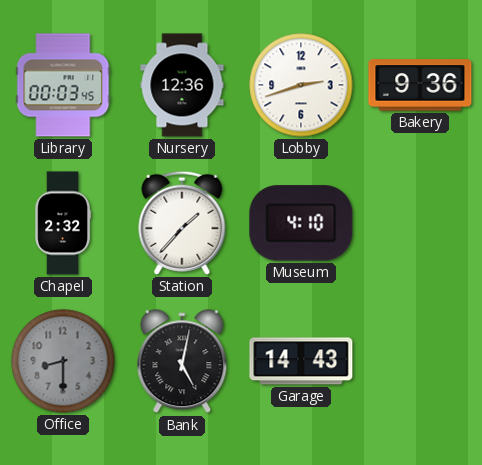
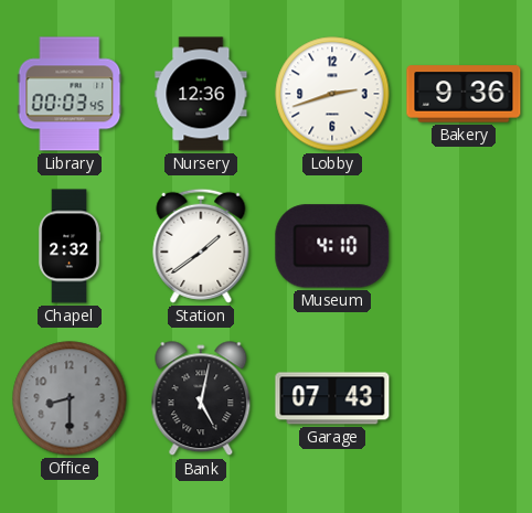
Station: 1:37 -> 1:39 (201, 246)
Garage: 14:43 -> 07:43 (332, 398)
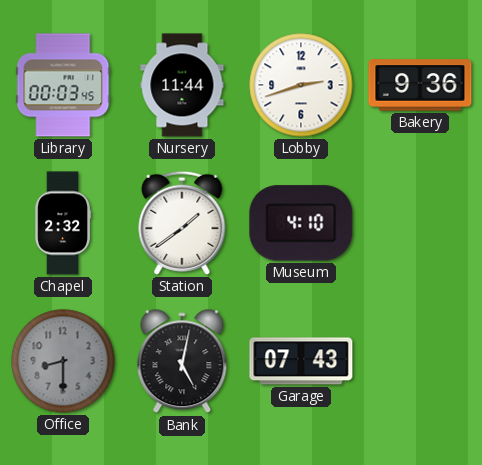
Nursery: 12:36 -> 11:44 (182, 85)
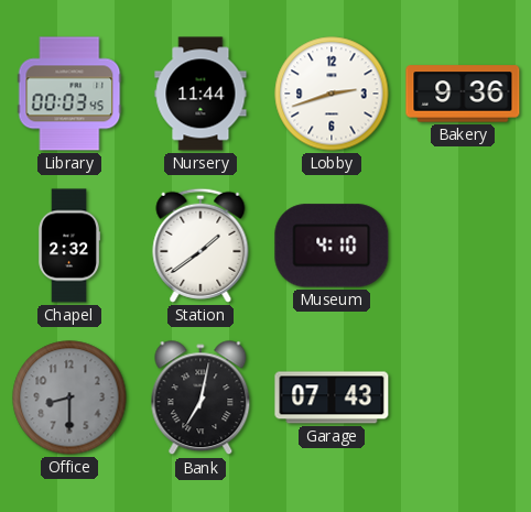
Bank: 5:02 -> 7:02 (201, 399)
